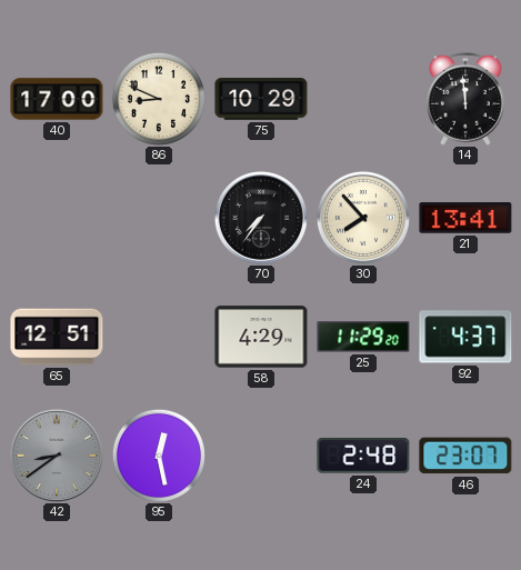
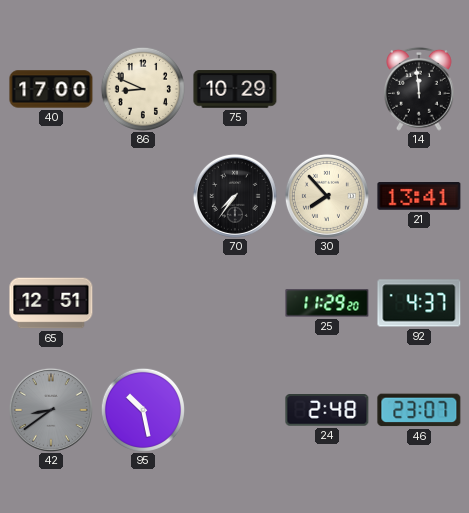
58: 4:29 -> none (261, 337)
95: 12:28 -> 10:28 (143, 410)
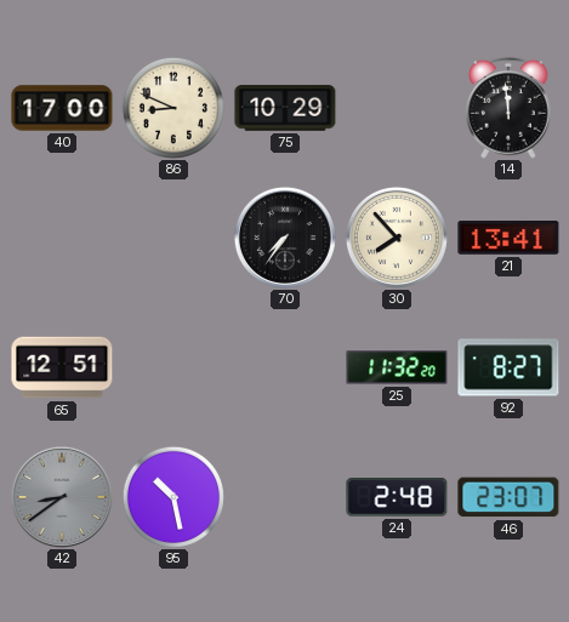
25: 11:29 -> 11:32 (397, 367)
92: 4:37 -> 8:27 (508, 367)
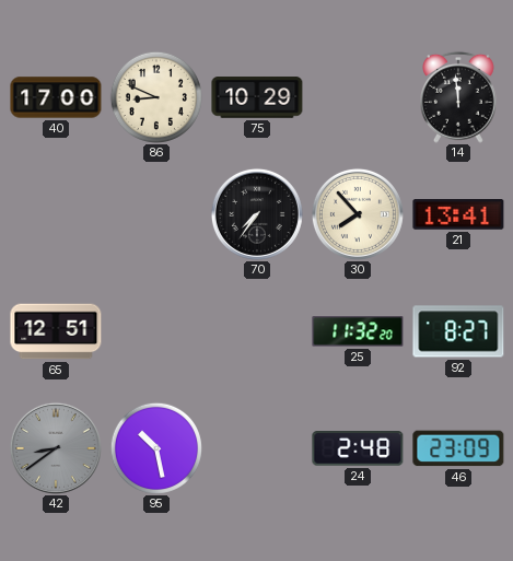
46: 23:07 -> 23:09 (458, 448)
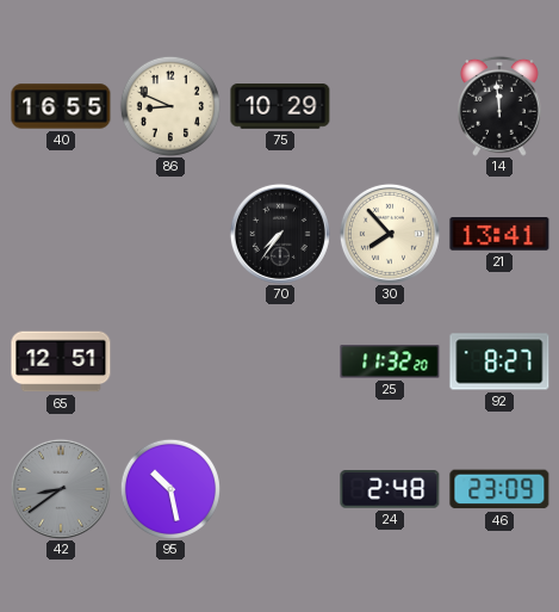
40: 17:00 -> 16:55 (61, 106)
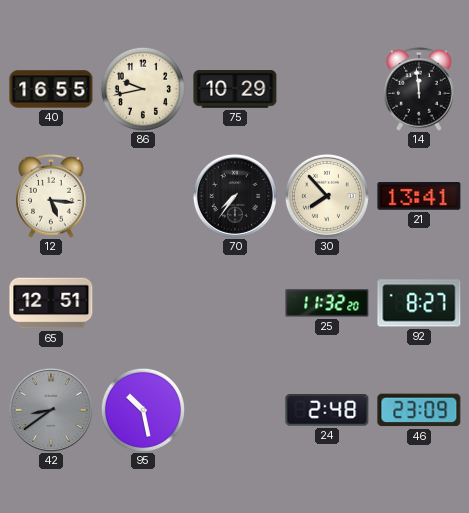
86: 8:49 -> 9:43 (143, 89)
12: none -> 5:16 (52, 196)
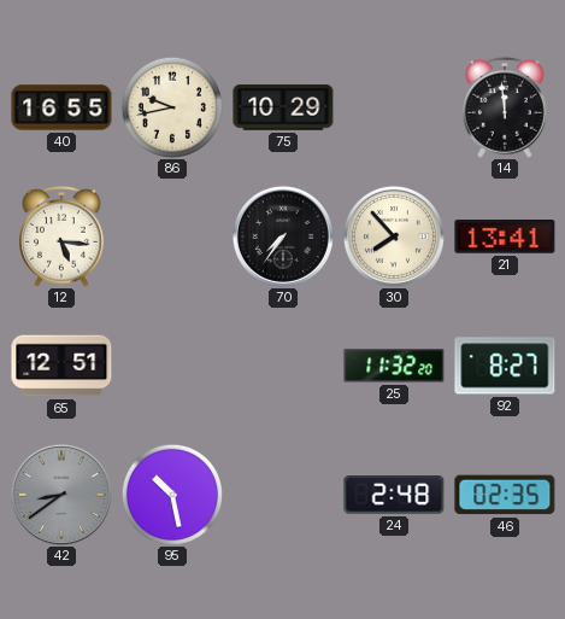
46: 23:09 -> 02:35 (505, 495)
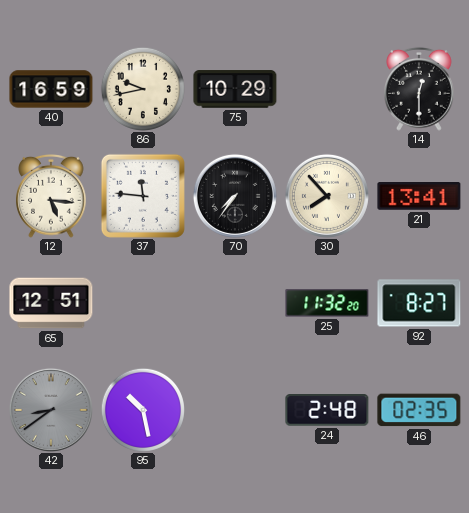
40: 16:55 -> 16:59 (51, 89)
14: 11:59 -> 12:30 (420, 89)
37: none -> 11:46 (143, 196)
